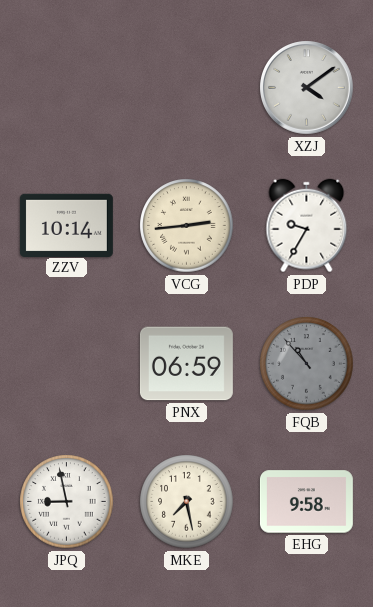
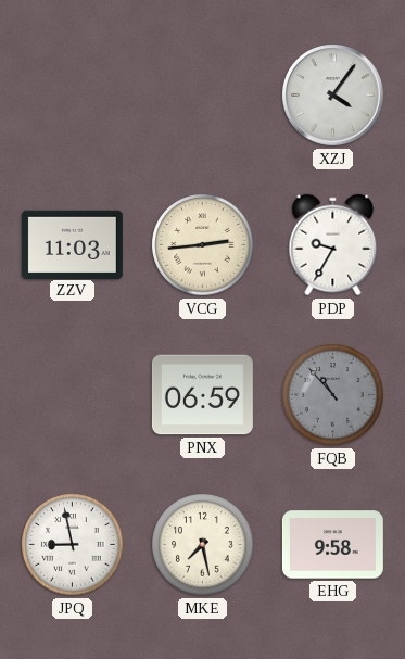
XZJ: 4:09 -> 4:06 (333, 96)
ZZV: 10:14 -> 11:03 (72, 244)
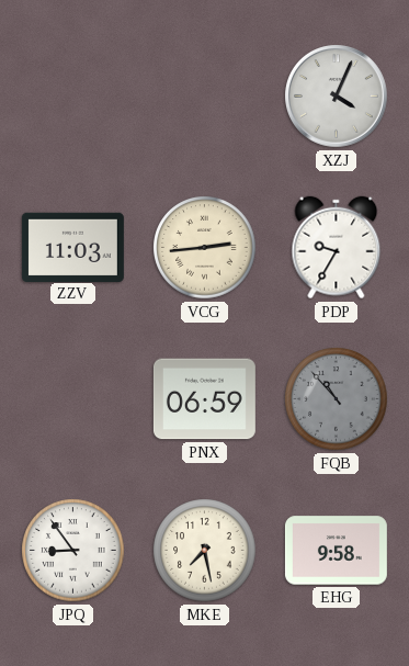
XZJ: 4:06 -> 4:04 (337, 97)
JPQ: 8:58 -> 8:54 (73, 551)
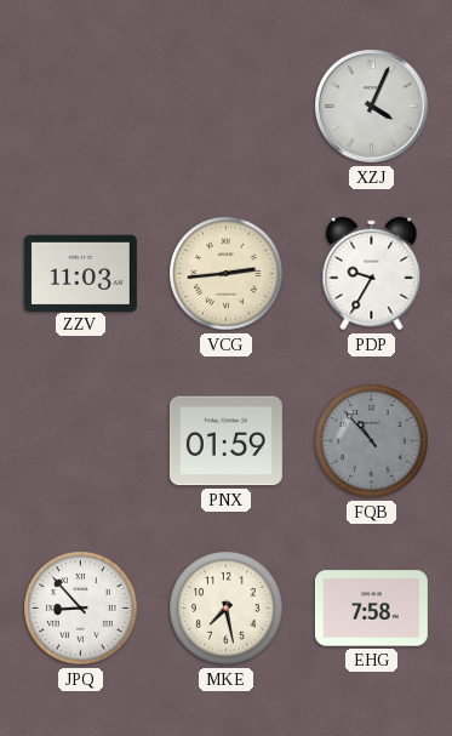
PNX: 06:59 -> 01:59 (225, 441)
JPQ: 8:54 -> 8:53 (81, 609)
EHG: 9:58 -> 7:58 (371, 609)
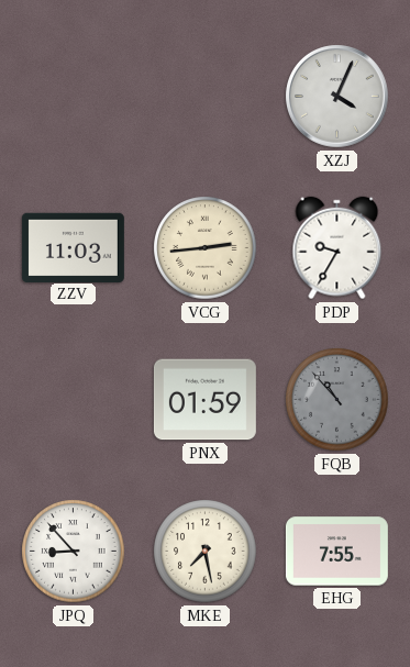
EHG: 7:58 -> 7:55 (336, 552)
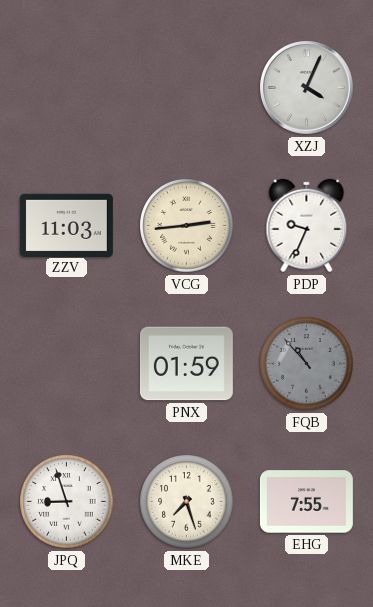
PDP: 9:35 -> 9:34 (307, 226)
JPQ: 8:53 -> 8:57 (67, 502)
MKE: 7:28 -> 7:27 (187, 502)
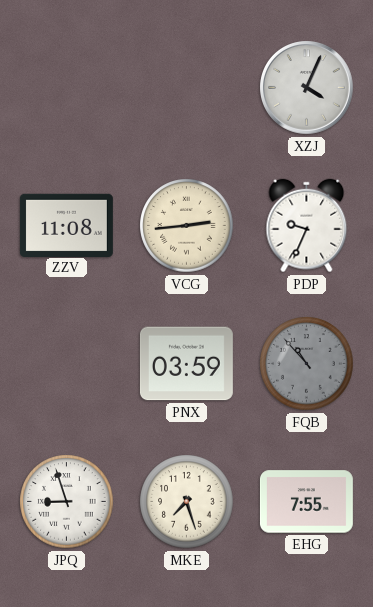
ZZV: 11:03 -> 11:08 (66, 225)
PNX: 01:59 -> 03:59 (186, 364)
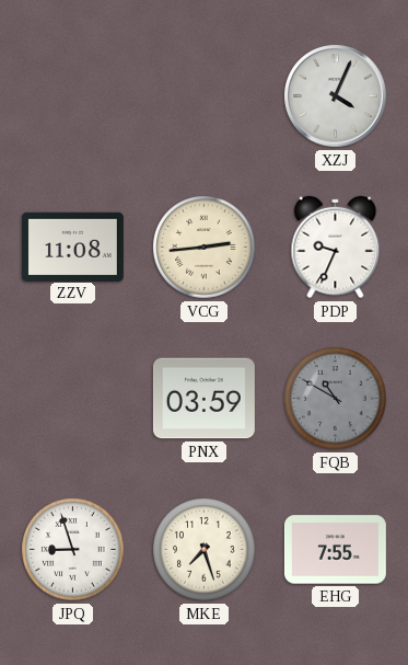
FQB: 10:53 -> 10:50 (336, 399)
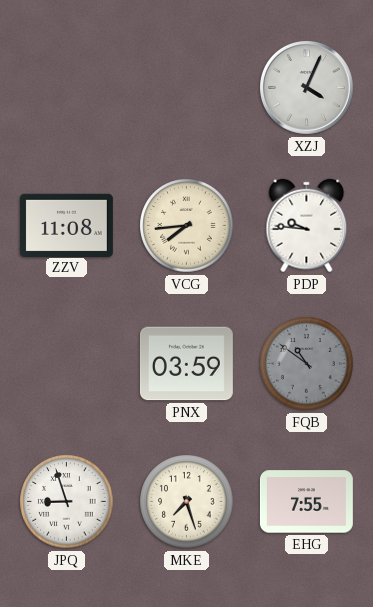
VCG: 2:44 -> 7:44 (187, 226)
PDP: 9:34 -> 9:46 (307, 226)
FQB: 10:50 -> 10:51 (307, 364)
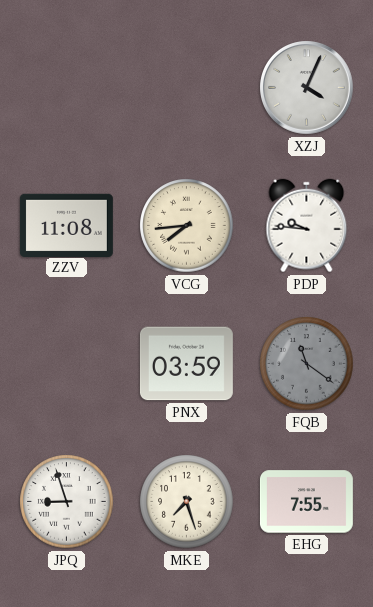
FQB: 10:51 -> 11:21 (307, 364)
